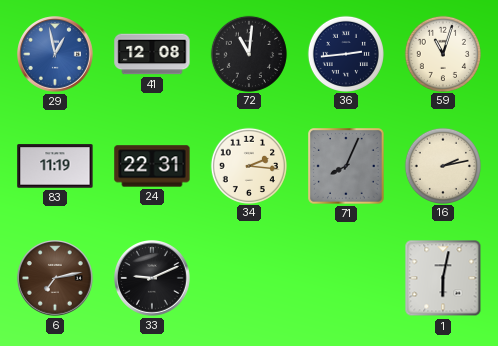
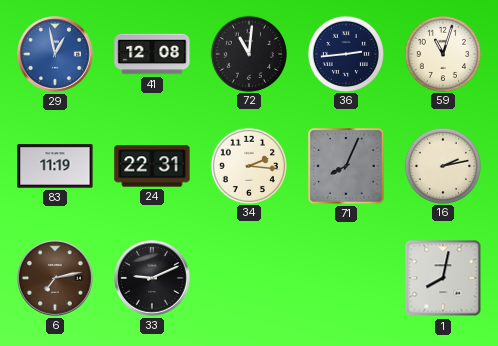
1: 6:02 -> 8:02 (443, 278)
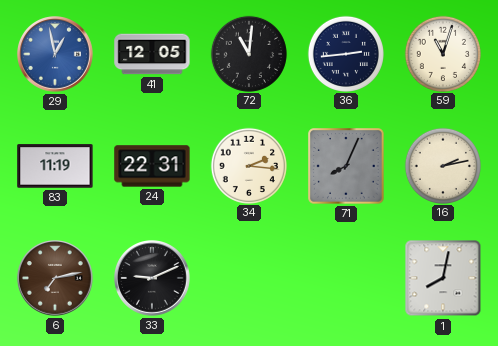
41: 12:08 -> 12:05 (152, 54)
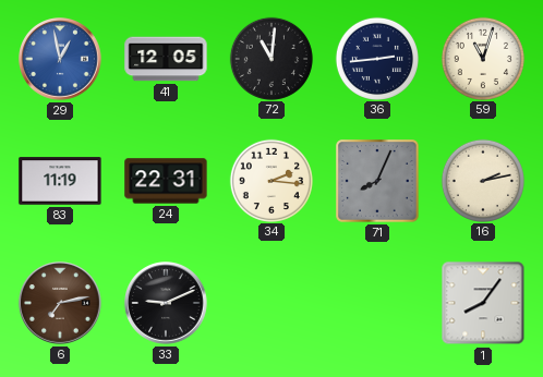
1: 8:02 -> 8:06 (483, 303)
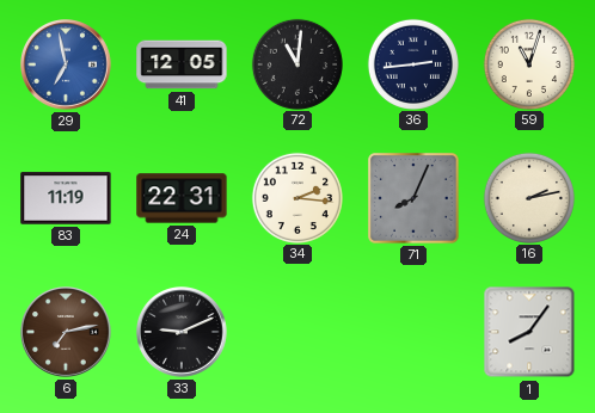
29: 12:58 -> 6:58 (67, 66)
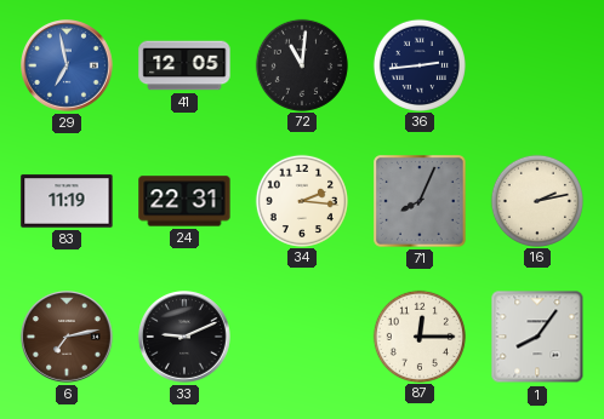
59: 11:03 -> none (529, 63)
87: none -> 12:15 (420, 335)
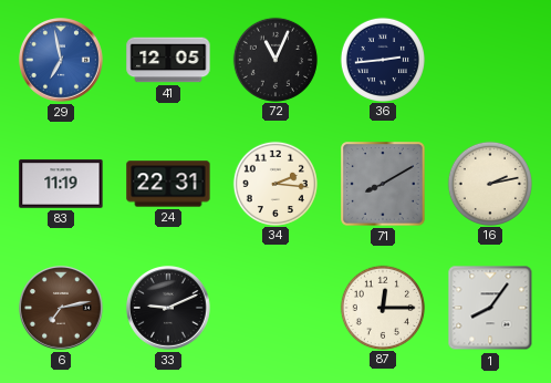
72: 11:01 -> 11:04 (275, 59)
71: 8:04 -> 8:10 (383, 184)
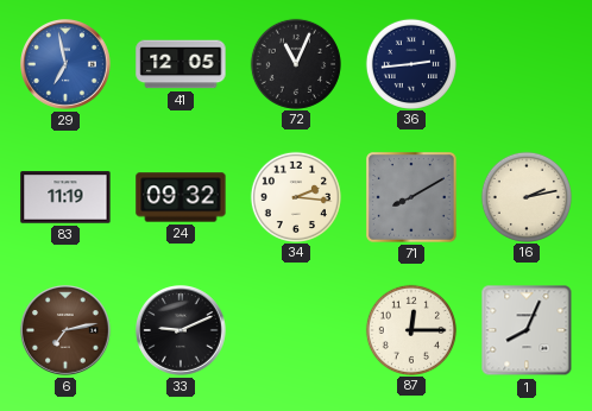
24: 22:31 -> 09:32 (181, 197)
1: 8:06 -> 8:04 (527, 330)
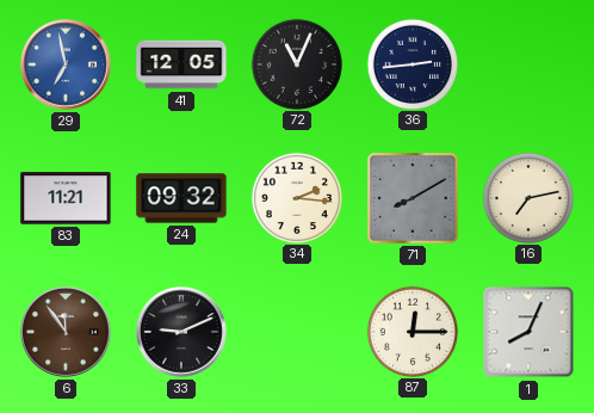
83: 11:19 -> 11:21 (66, 198)
16: 2:13 -> 7:13 (528, 197)
6: 7:13 -> 11:54 (67, 333)
